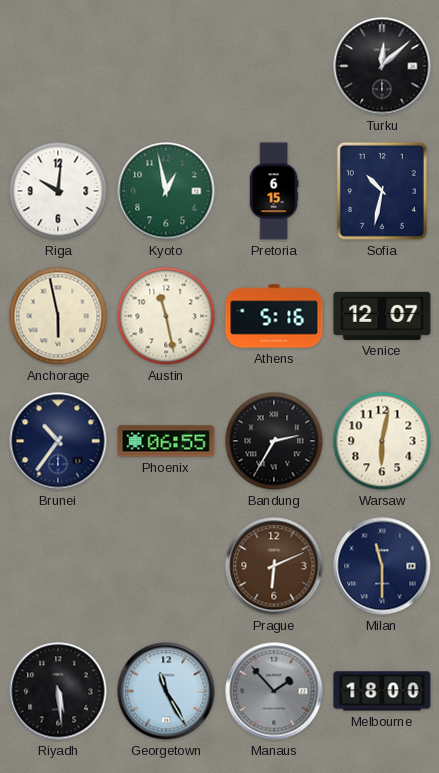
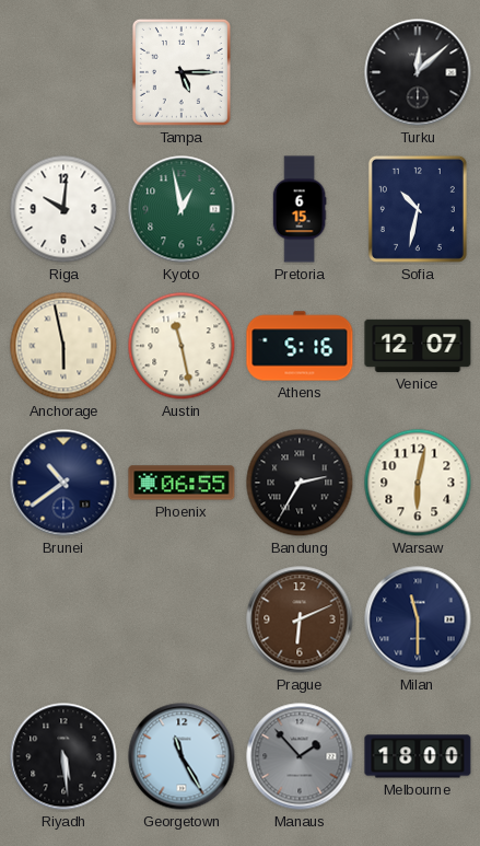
Tampa: none -> 5:15 (182, 72)
Brunei: 10:36 -> 10:39 (63, 483)
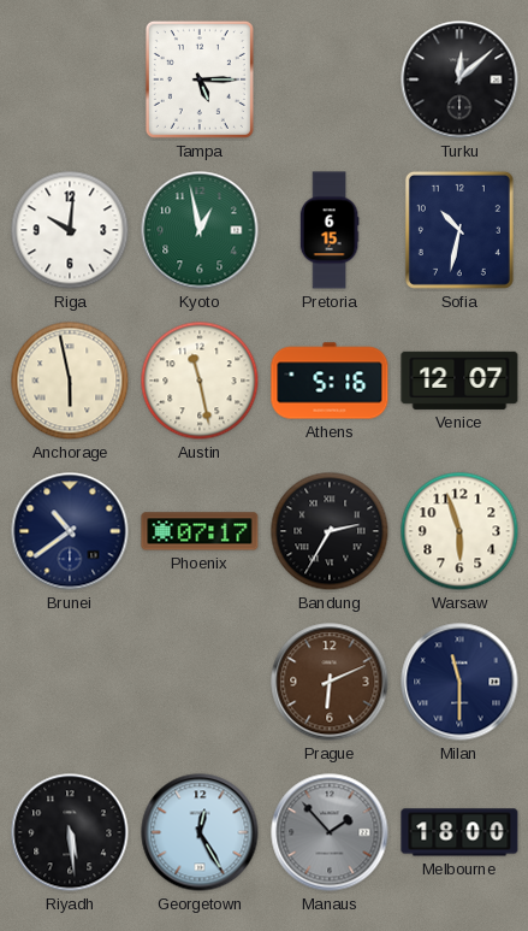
Phoenix: 06:55 -> 07:17 (200, 531)
Warsaw: 6:02 -> 5:57 (459, 531)
Georgetown: 11:25 -> 12:25 (200, 832)
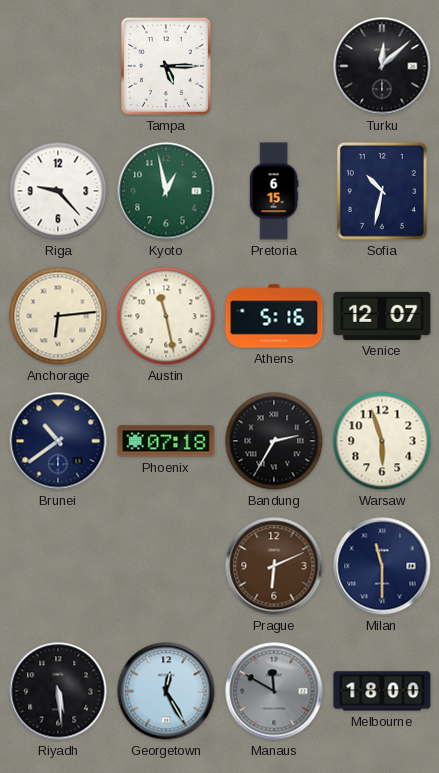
Riga: 10:01 -> 9:23 (58, 191)
Anchorage: 5:58 -> 6:14 (58, 316)
Phoenix: 07:17 -> 07:18 (166, 441)
Manaus: 1:53 -> 11:50 (274, 691)
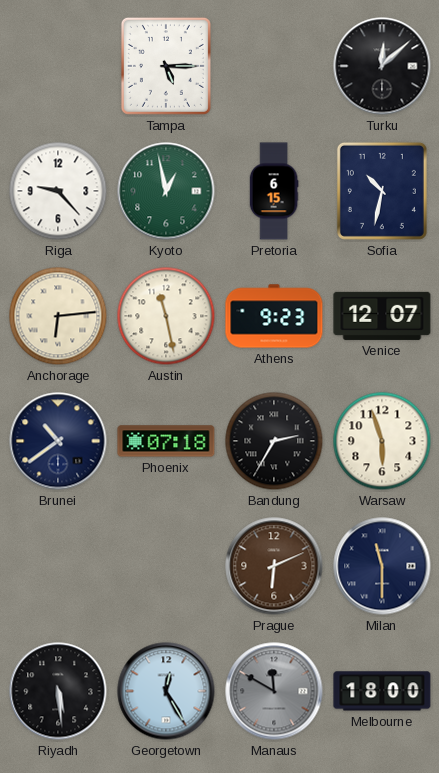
Athens: 5:16 -> 9:23 (274, 316)
